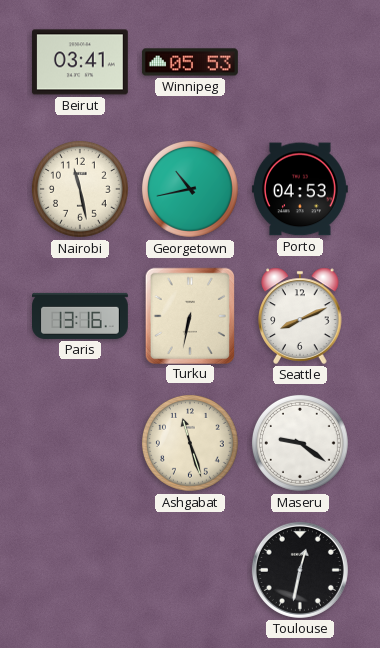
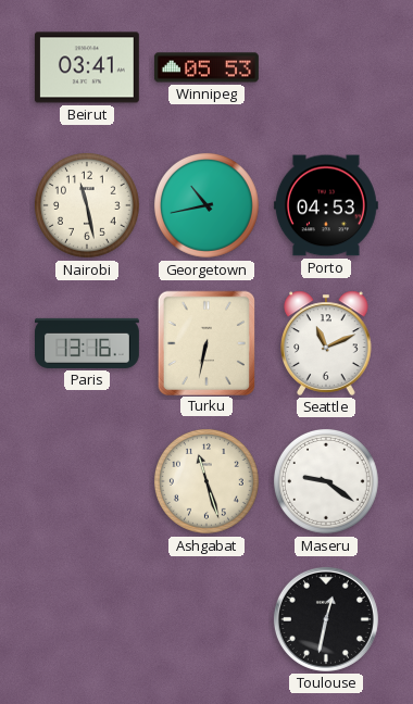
Seattle: 8:11 -> 11:11 (326, 343)
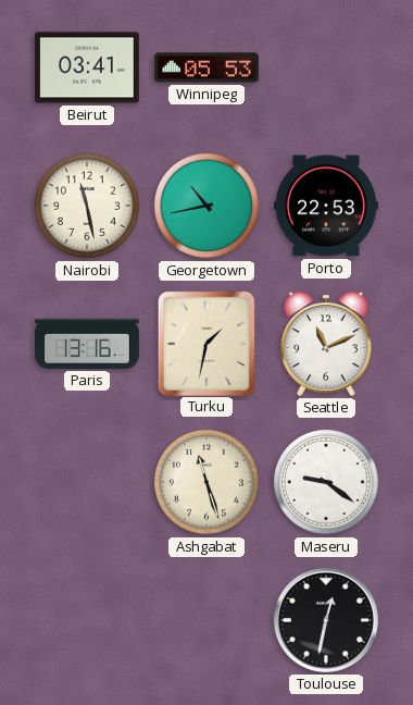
Porto: 04:53 -> 22:53 (326, 206)
Turku: 6:32 -> 1:32 (205, 343)
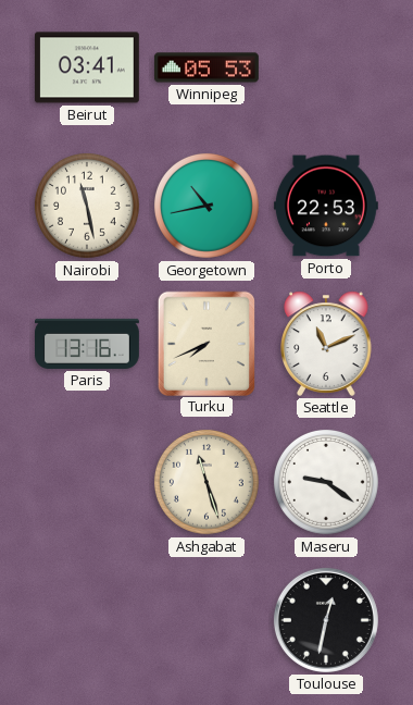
Turku: 1:32 -> 7:41 (205, 343)
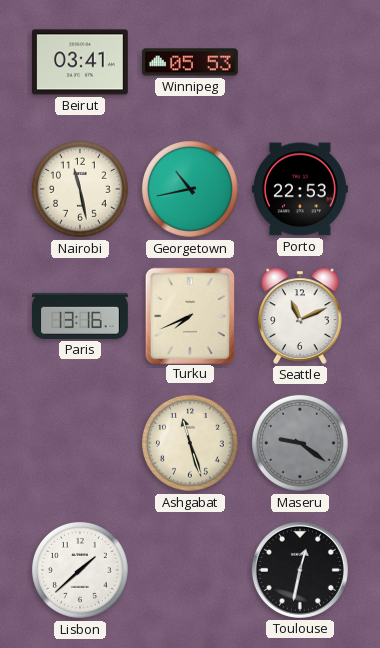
Maseru dial: white -> grey (300, 443)
Lisbon: none -> 1:38 (80, 570)
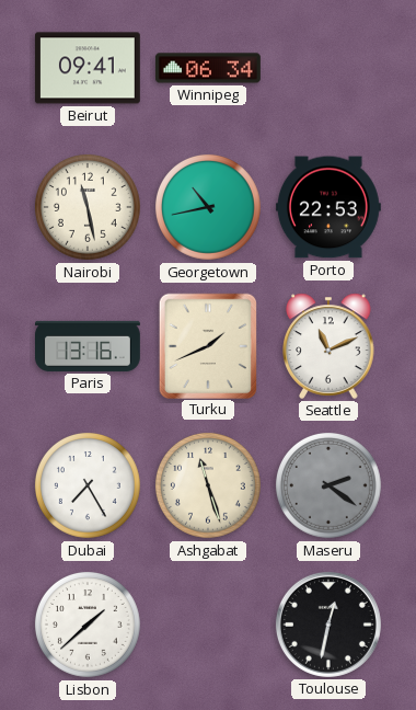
Beirut: 03:41 -> 09:41 (88, 68)
Winnipeg: 05:53 -> 06:34 (208, 68)
Turku: 7:41 -> 1:41 (207, 345)
Dubai: none -> 7:25 (88, 485)
Maseru: 9:21 -> 2:21 (328, 485)
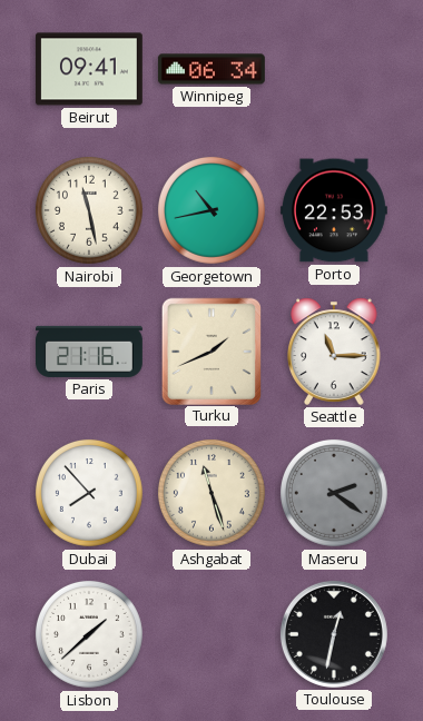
Paris: 13:16 -> 21:16 (90, 352)
Seattle: 11:11 -> 11:15 (334, 352)
Dubai: 7:25 -> 7:53 (89, 493)
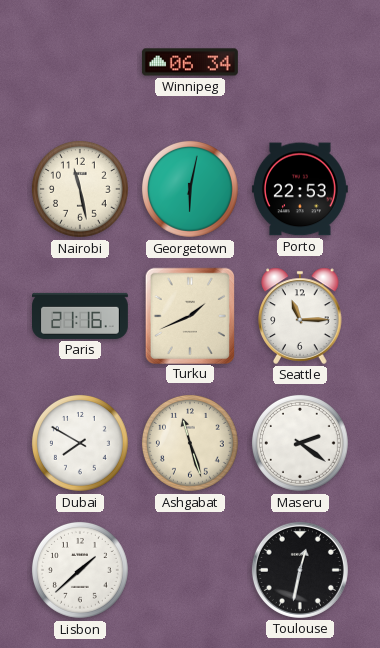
Beirut: 09:41 -> none (89, 69)
Georgetown: 10:43 -> 6:02 (190, 189)
Dubai: 7:53 -> 7:50 (80, 443)
Maseru dial: grey -> white (300, 443)
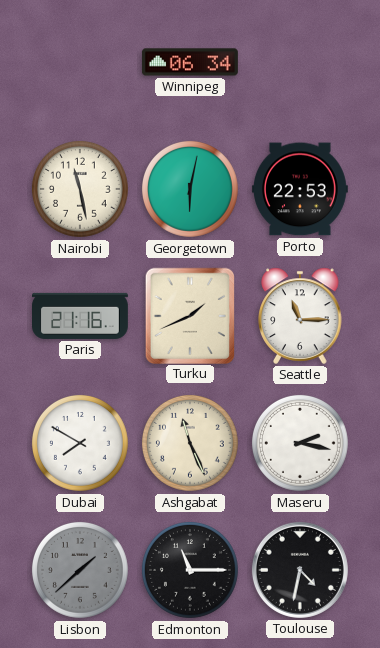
Ashgabat: 11:27 -> 11:26 (190, 443)
Maseru: 2:21 -> 2:17 (300, 443)
Lisbon dial: white -> grey (80, 570)
Edmonton: none -> 11:15 (190, 570)
Toulouse: 12:32 -> 4:32 (300, 570)
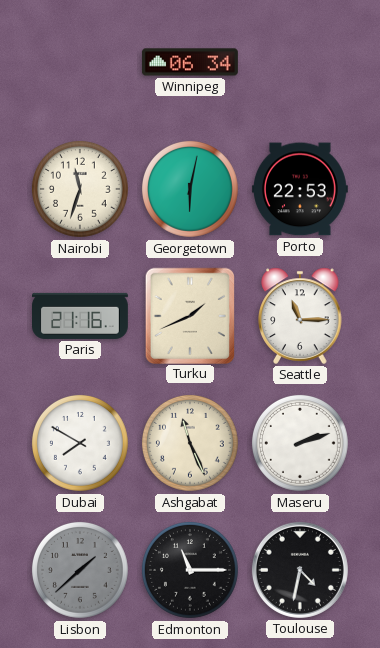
Nairobi: 11:28 -> 11:33 (80, 189)
Maseru: 2:17 -> 2:12 (300, 443)
